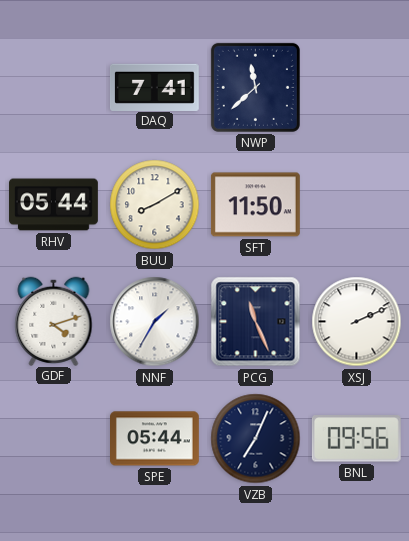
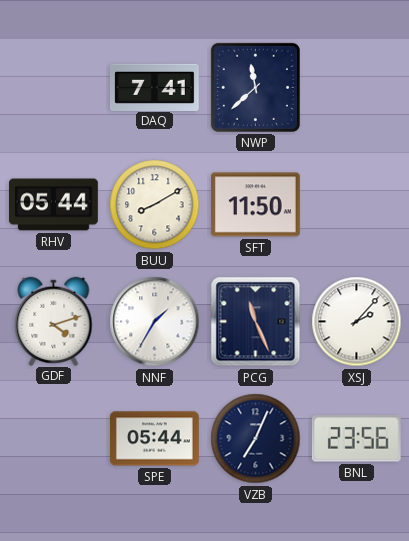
XSJ: 2:11 -> 2:07 (357, 322)
BNL: 09:56 -> 23:56 (356, 439)
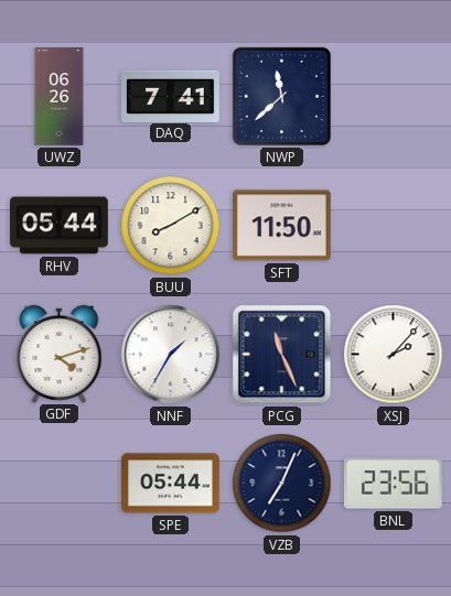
UWZ: none -> 06:26 (60, 97)
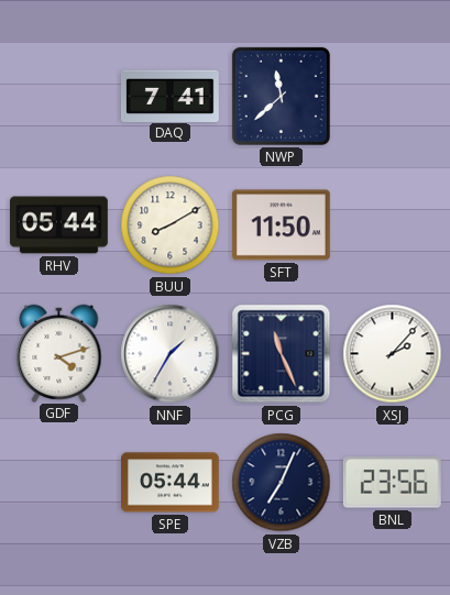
UWZ: 06:26 -> none (60, 97)
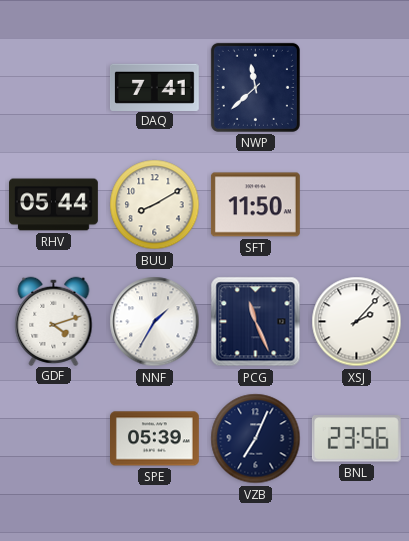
SPE: 05:44 -> 05:39 (155, 439)
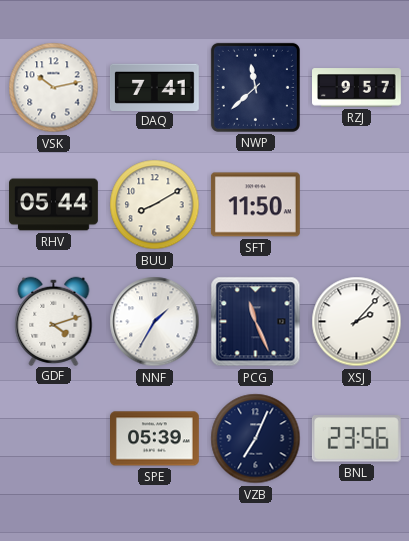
VSK: none -> 10:13 (54, 88)
RZJ: none -> 9:57 (357, 88)
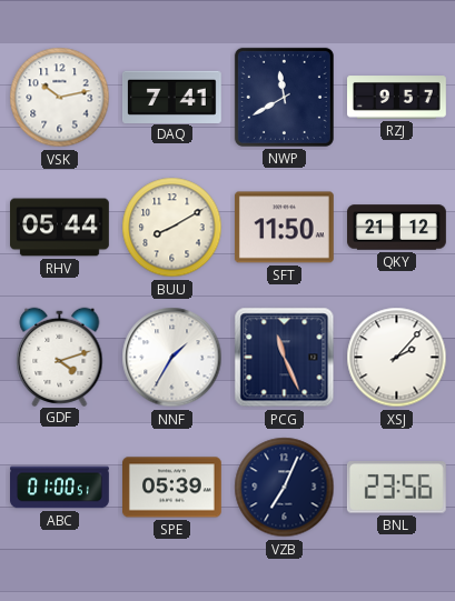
NWP: 11:38 -> 11:40 (284, 97)
QKY: none -> 21:12 (397, 228)
ABC: none -> 01:00 (60, 488)
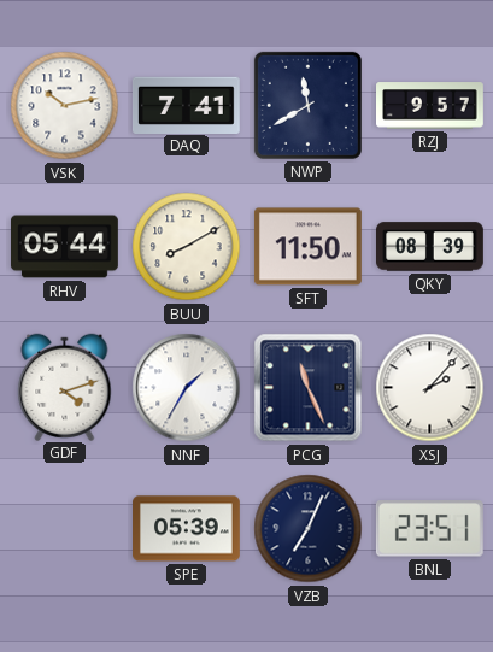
QKY: 21:12 -> 08:39 (430, 247)
ABC: 01:00 -> none (60, 488)
BNL: 23:56 -> 23:51 (429, 529)
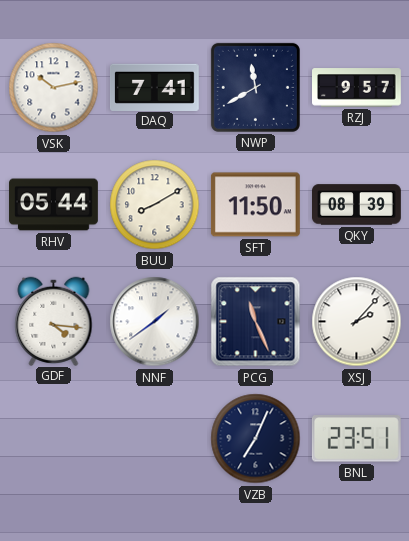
GDF: 4:12 -> 4:16 (54, 321)
NNF: 1:35 -> 1:39 (155, 322)
SPE: 05:39 -> none (187, 529)
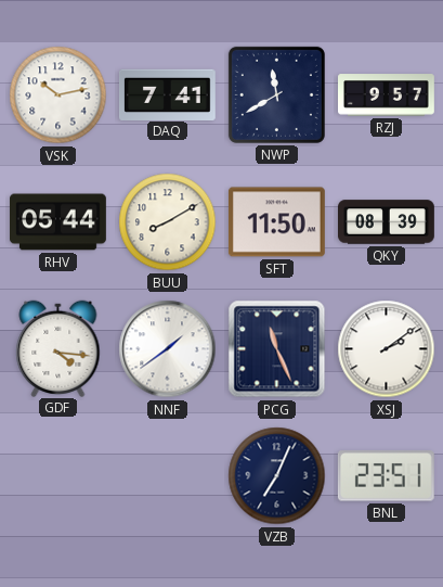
XSJ: 2:07 -> 2:09 (387, 349)
